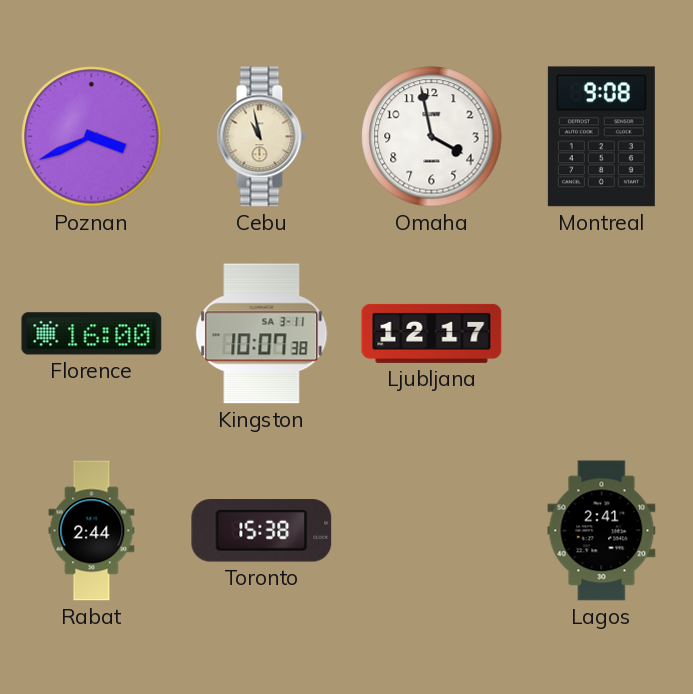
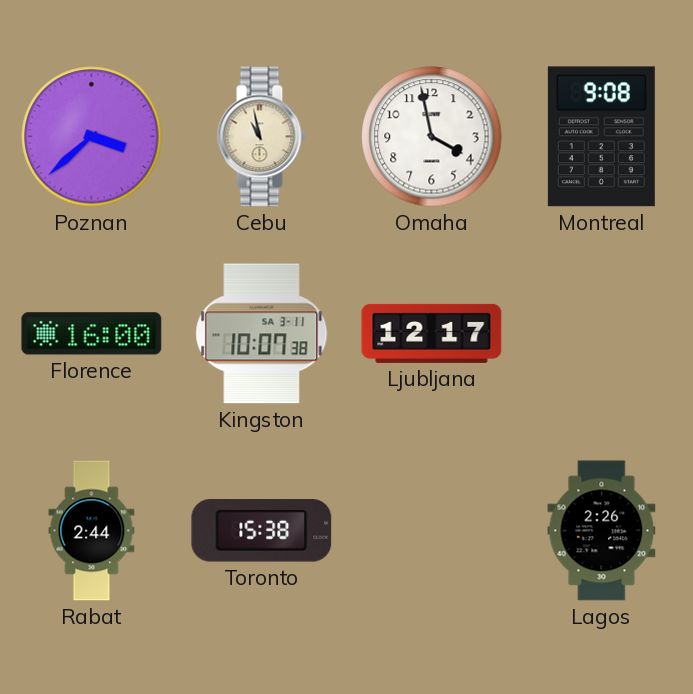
Poznan: 3:41 -> 3:38 (92, 137)
Lagos: 2:41 -> 2:26 (602, 531)
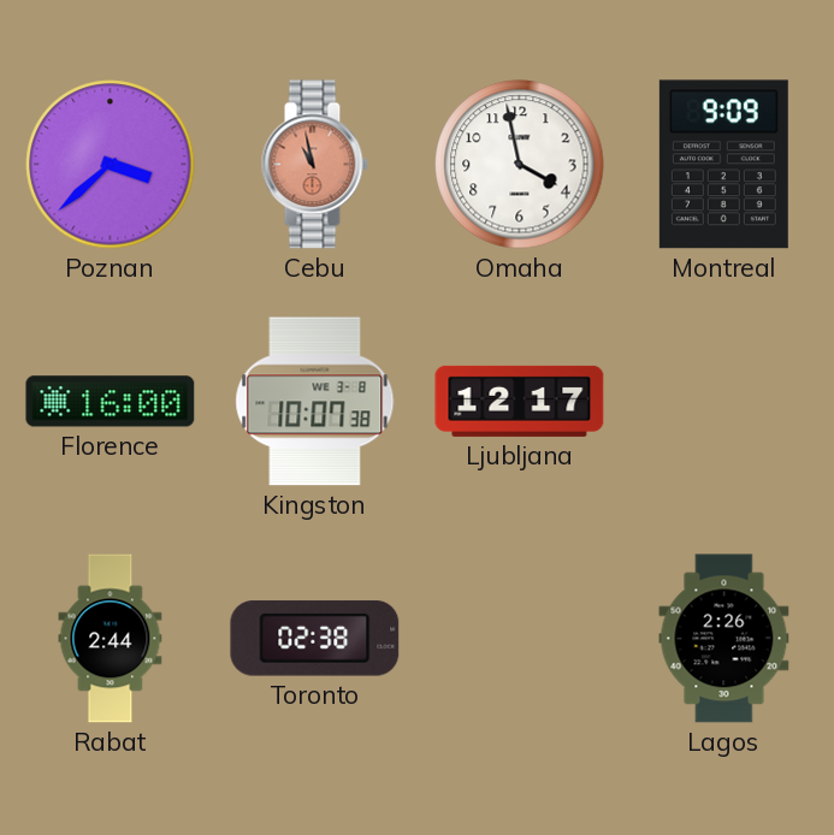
Cebu dial: cream -> salmon (314, 165)
Montreal: 9:08 -> 9:09 (723, 165)
Kingston date: SA 3-11 -> WE 3-8 (315, 402)
Toronto: 15:38 -> 02:38 (315, 639)
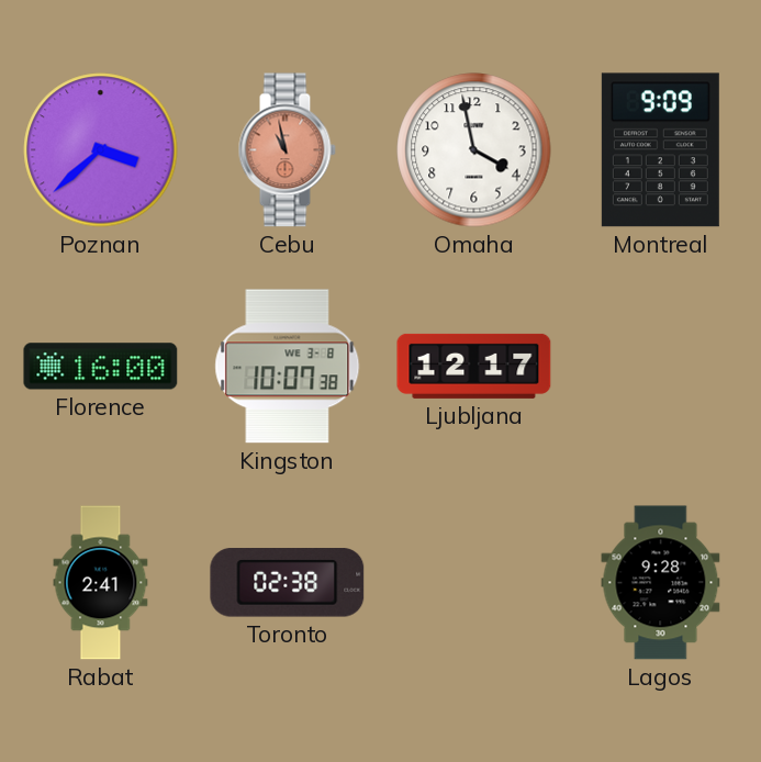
Rabat: 2:44 -> 2:41 (101, 583)
Lagos: 2:26 -> 9:28 (661, 583)
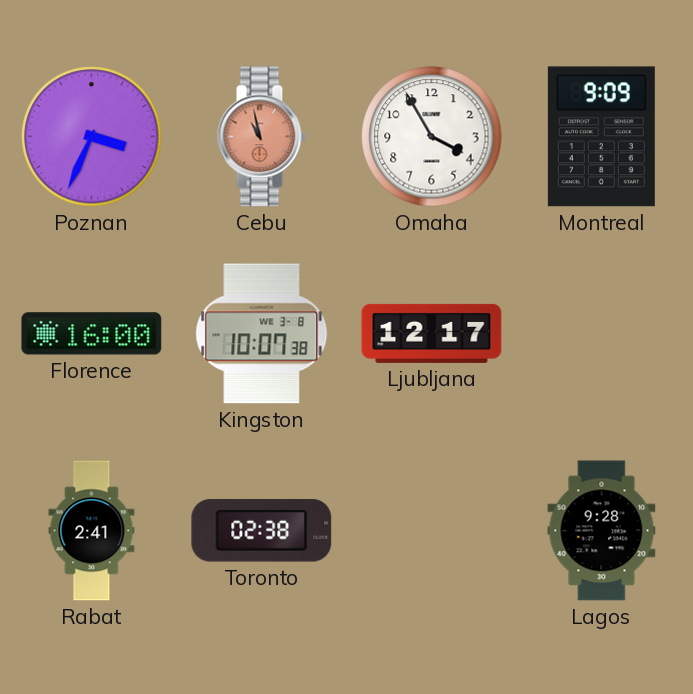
Poznan: 3:38 -> 3:34 (92, 137)
Omaha: 3:58 -> 3:55 (432, 137)
